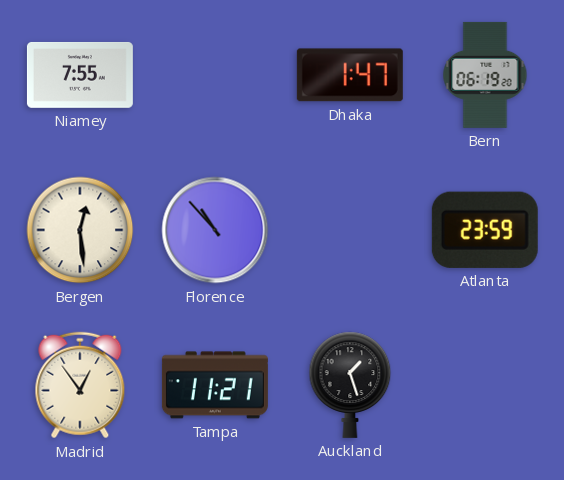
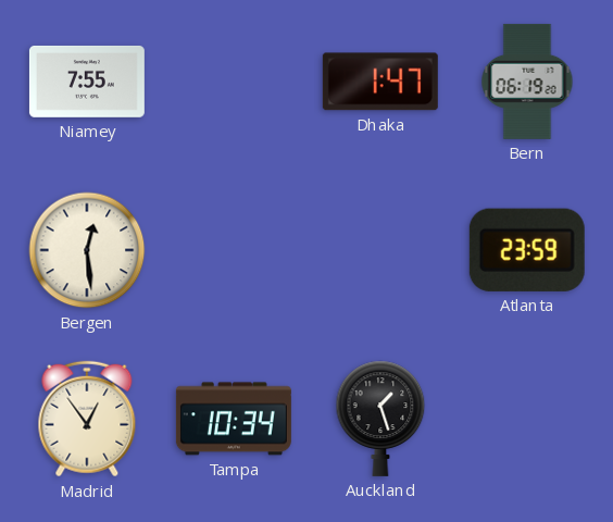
Florence: 10:53 -> none (215, 230)
Tampa: 11:21 -> 10:34 (234, 419)
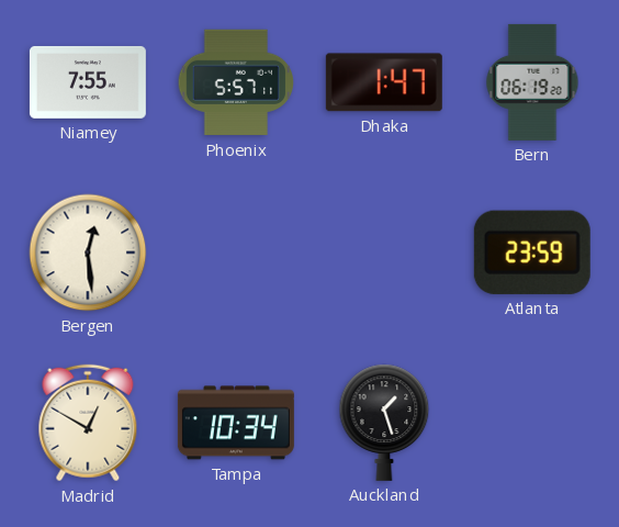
Phoenix: none -> 5:57 (236, 82)
Madrid: 12:54 -> 12:50 (88, 423)
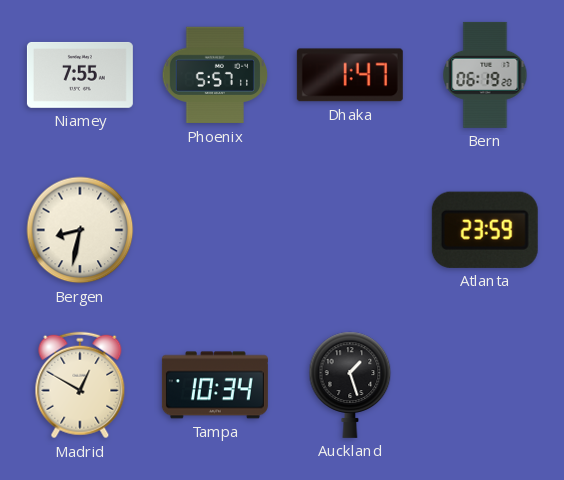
Bergen: 12:29 -> 8:32 (80, 230)
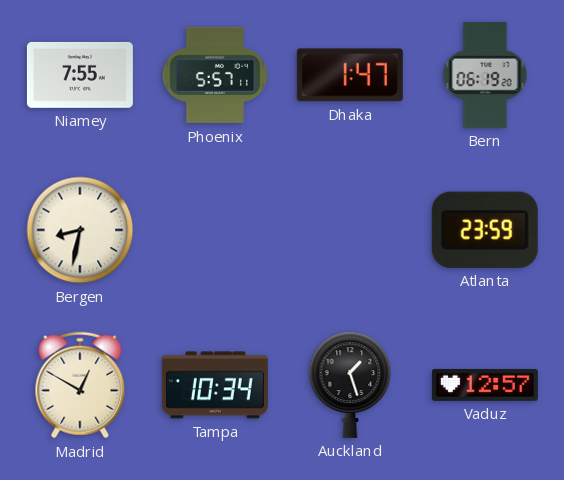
Vaduz: none -> 12:57 (485, 385)
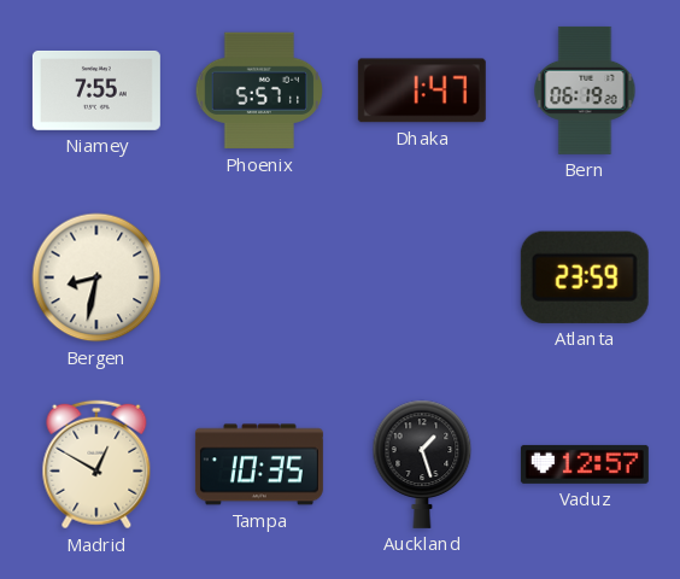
Tampa: 10:34 -> 10:35 (259, 464)
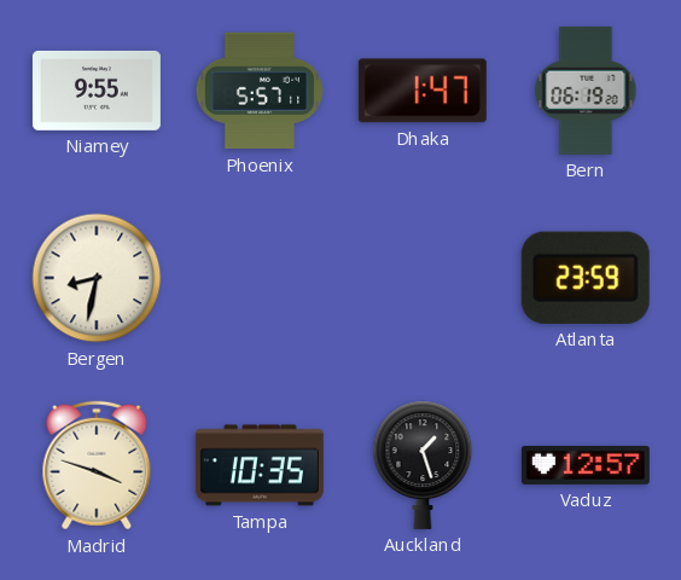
Niamey: 7:55 -> 9:55 (97, 91)
Madrid: 12:50 -> 3:48 (97, 465)
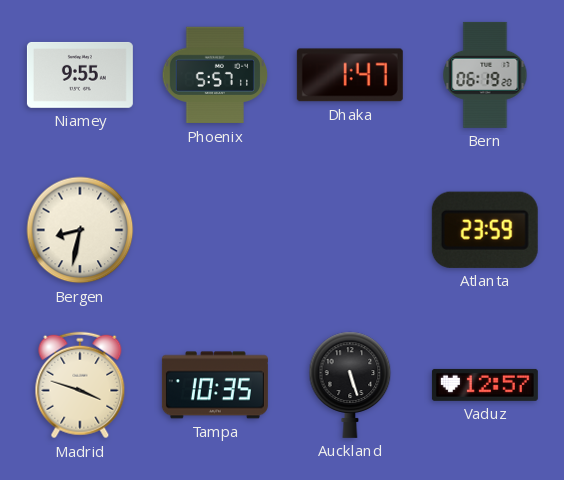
Auckland: 1:27 -> 5:27 (350, 385)
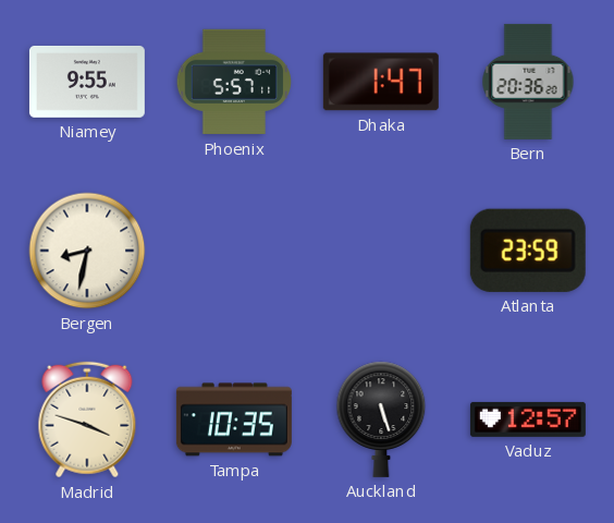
Bern: 06:19 -> 20:36 (528, 82)
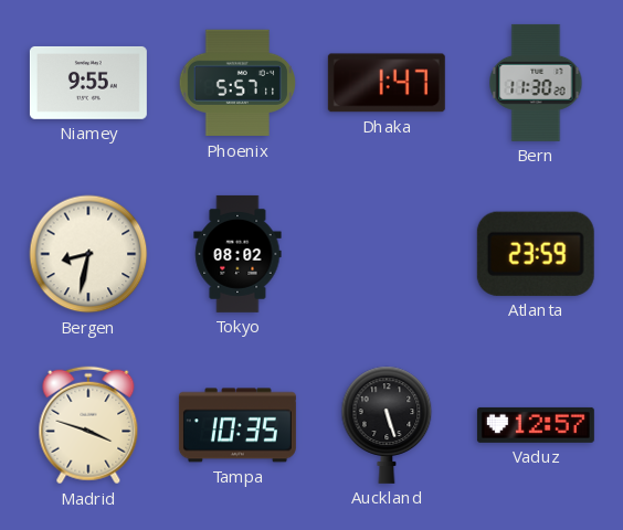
Bern: 20:36 -> 11:30 (536, 83)
Tokyo: none -> 08:02 (237, 254)
